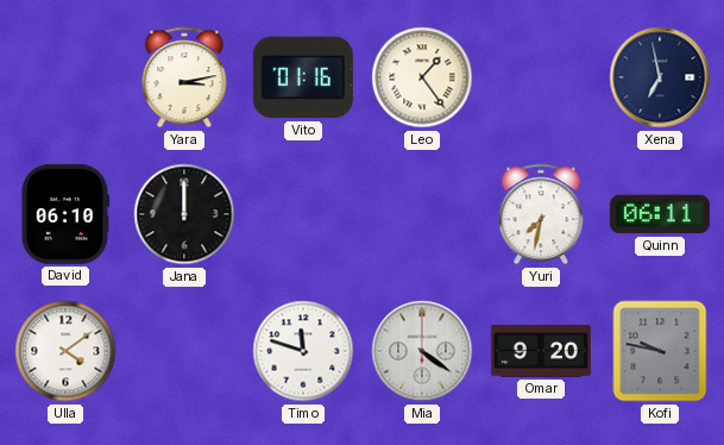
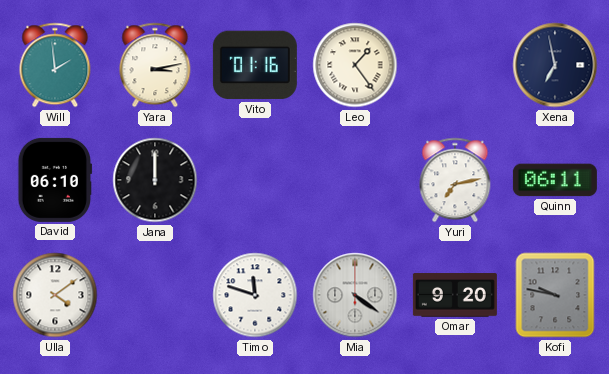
Will: none -> 1:59 (55, 65)
Yuri: 7:32 -> 7:13 (455, 180)
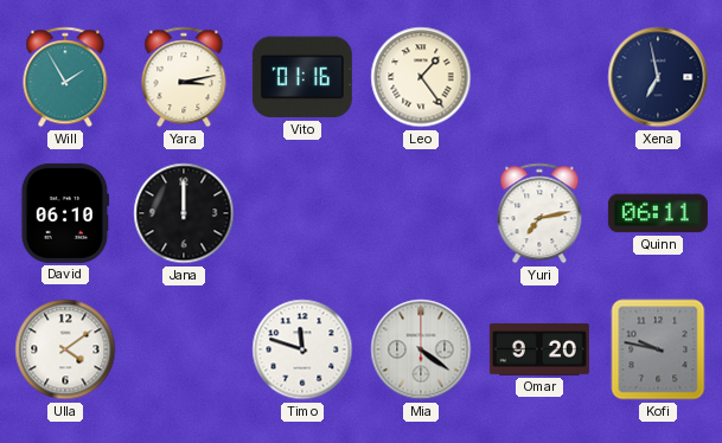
Will: 1:59 -> 1:55 (65, 77)
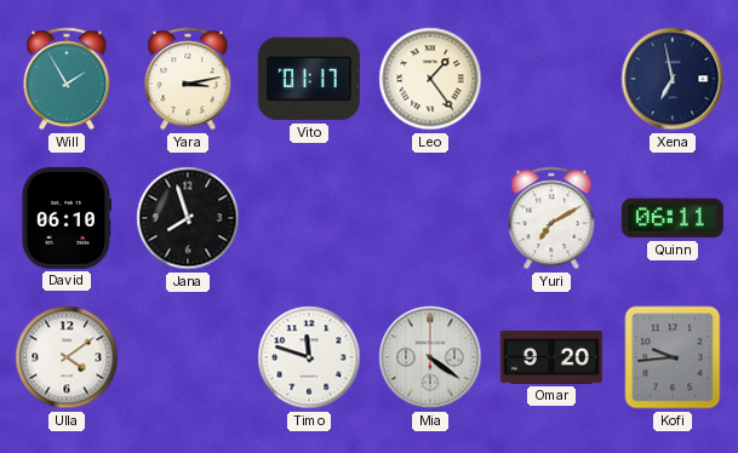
Vito: 01:16 -> 01:17 (309, 79)
Jana: 12:00 -> 7:57 (188, 218)
Yuri: 7:13 -> 7:10 (551, 218)
Kofi: 9:47 -> 9:44 (673, 357)
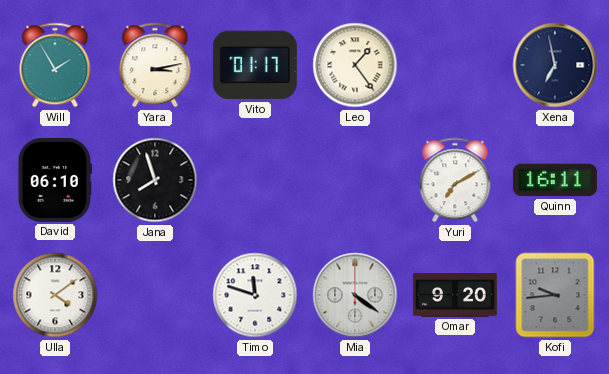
Quinn: 06:11 -> 16:11 (555, 180)
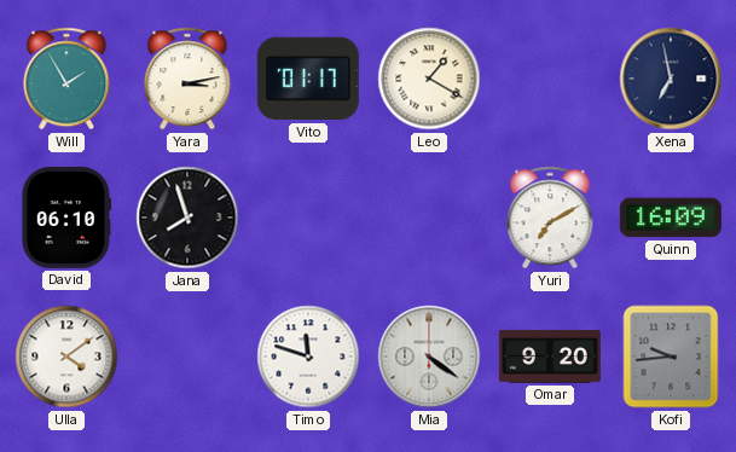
Leo: 1:24 -> 1:20 (429, 79)
Quinn: 16:11 -> 16:09 (671, 218)
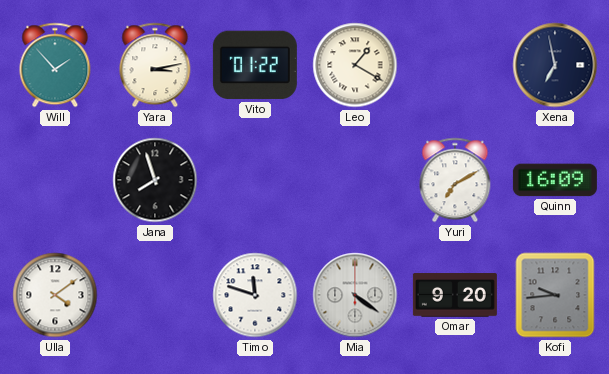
Will: 1:55 -> 1:53 (55, 65)
Vito: 01:17 -> 01:22 (255, 65)
David: 06:10 -> none (65, 218)
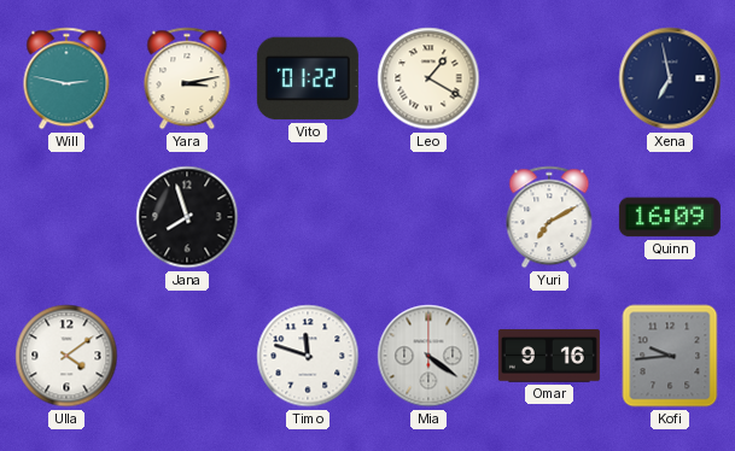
Will: 1:53 -> 2:47 (66, 78)
Omar: 9:20 -> 9:16 (549, 356)
